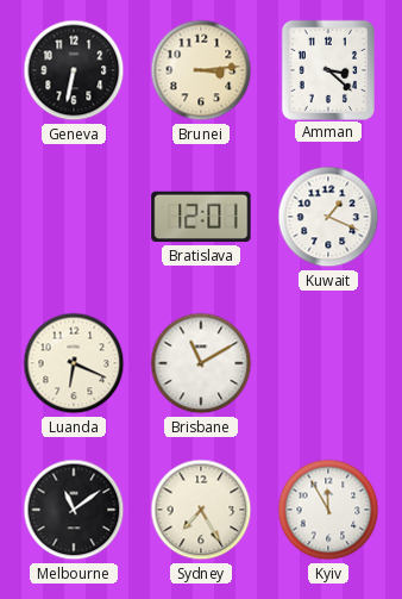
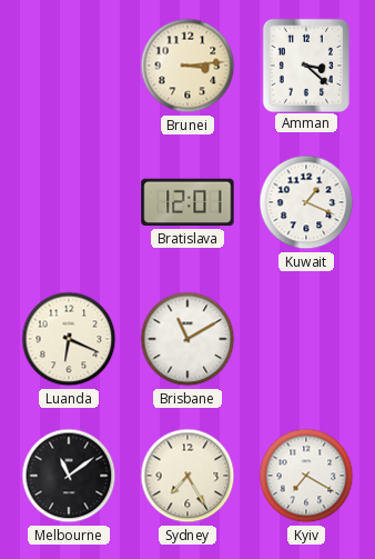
Geneva: 6:32 -> none (74, 70)
Kyiv: 11:55 -> 7:20 (306, 476)
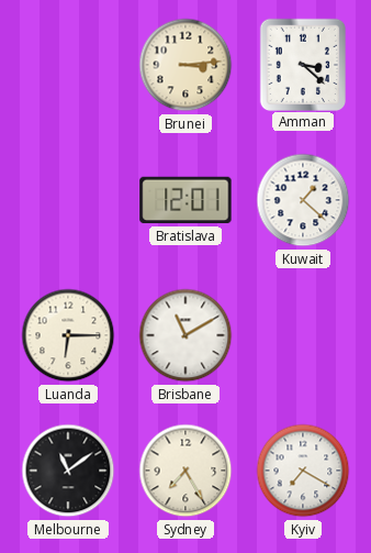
Kuwait: 1:19 -> 1:22 (303, 200)
Luanda: 6:19 -> 6:15 (68, 335)
